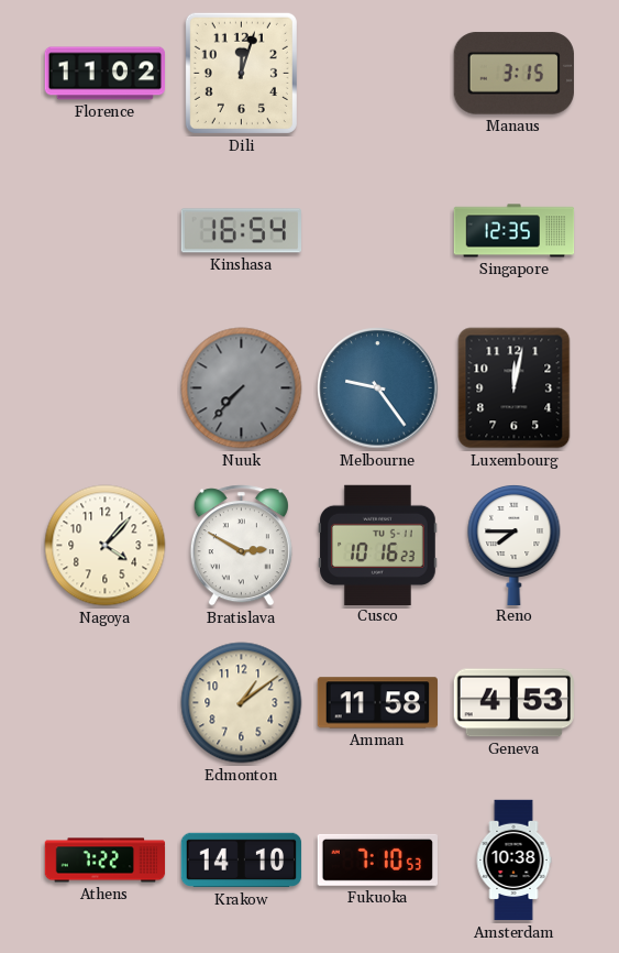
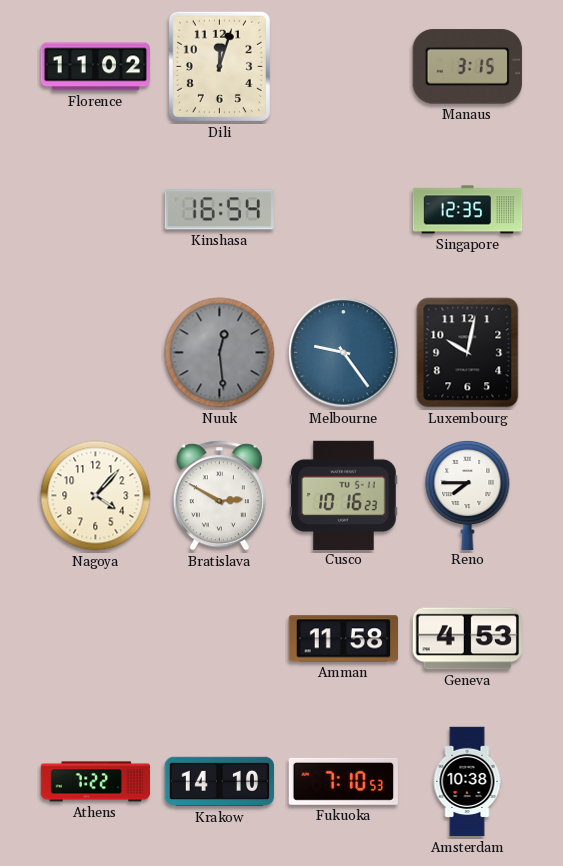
Nuuk: 7:37 -> 12:29 (220, 353)
Luxembourg: 12:02 -> 10:02 (468, 353)
Edmonton: 1:09 -> none (242, 703)
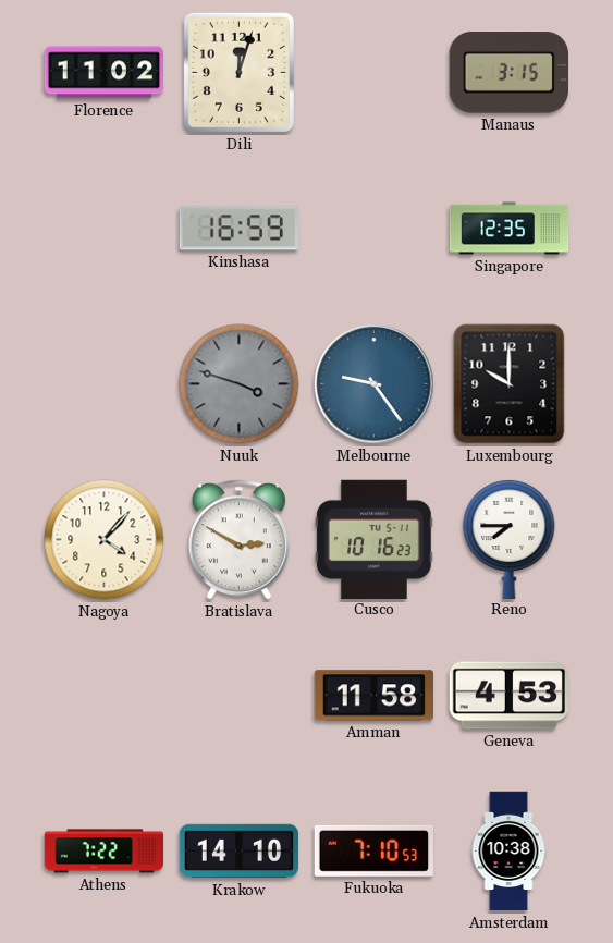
Kinshasa: 16:54 -> 16:59 (238, 229)
Nuuk: 12:29 -> 3:48 (240, 384)
Luxembourg: 10:02 -> 10:00 (510, 384)
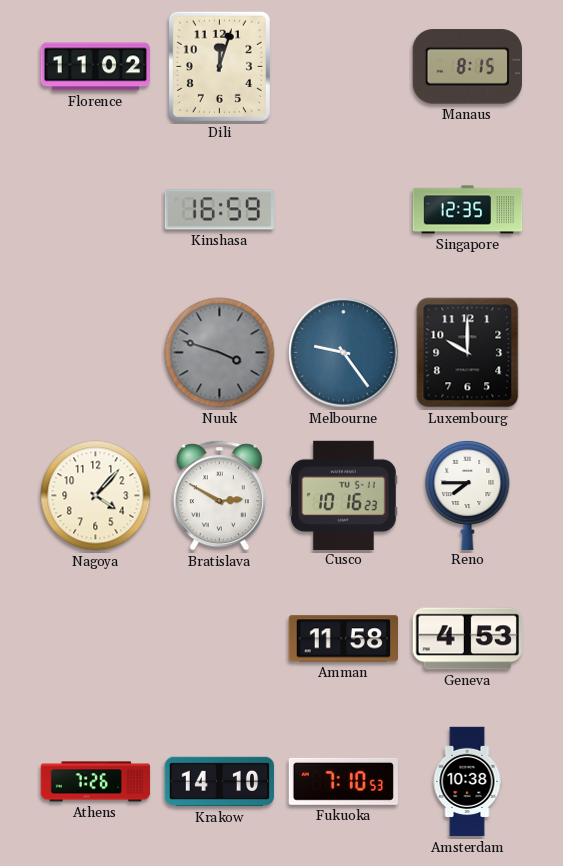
Manaus: 3:15 -> 8:15 (467, 67)
Athens: 7:22 -> 7:26 (96, 782)
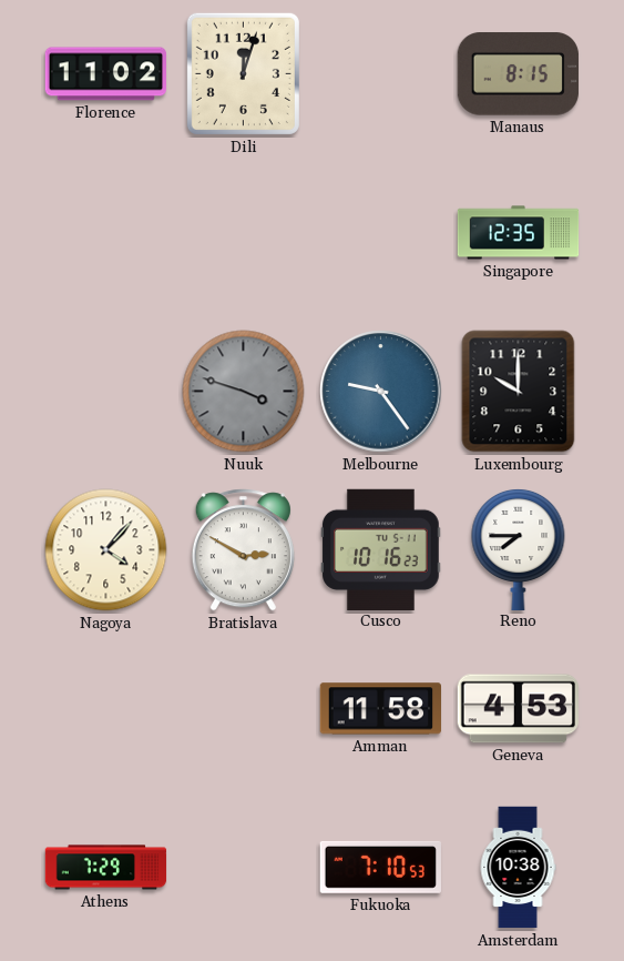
Kinshasa: 16:59 -> none (219, 210)
Athens: 7:26 -> 7:29 (106, 868)
Krakow: 14:10 -> none (220, 782)
